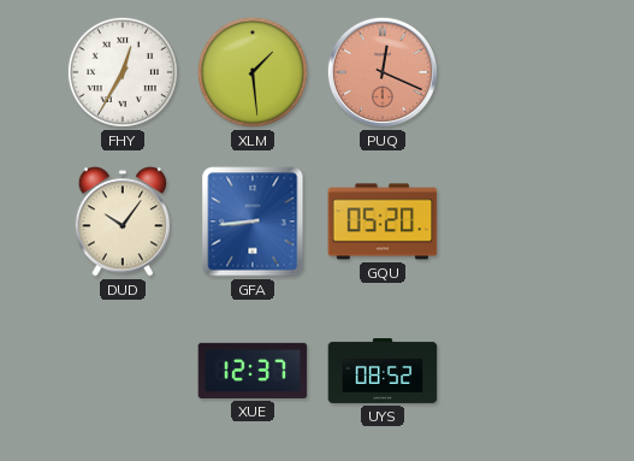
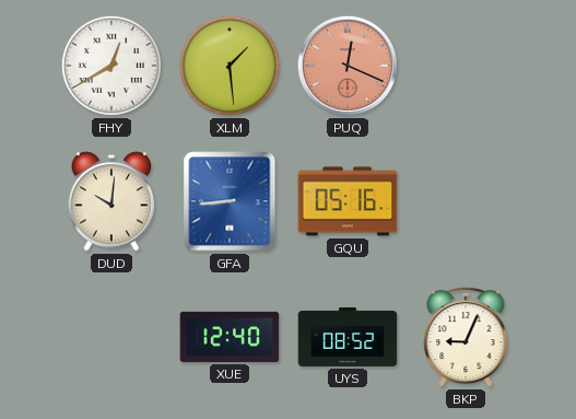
FHY: 12:35 -> 12:40 (111, 66)
DUD: 10:06 -> 10:01 (111, 201)
GQU: 05:20 -> 05:16 (348, 201)
XUE: 12:37 -> 12:40 (230, 337)
BKP: none -> 9:04 (466, 337)
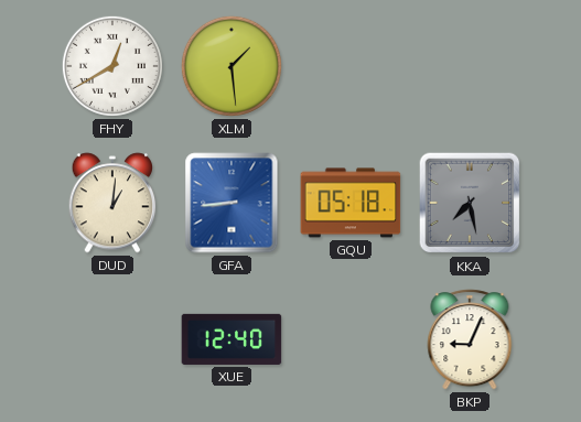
PUQ: 12:19 -> none (348, 66)
DUD: 10:01 -> 1:01 (112, 203)
GQU: 05:16 -> 05:18 (351, 203)
KKA: none -> 7:28 (470, 203)
UYS: 08:52 -> none (348, 337)
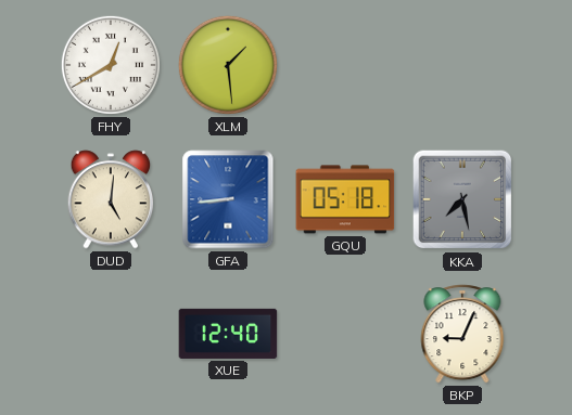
DUD: 1:01 -> 5:01 (111, 199)
